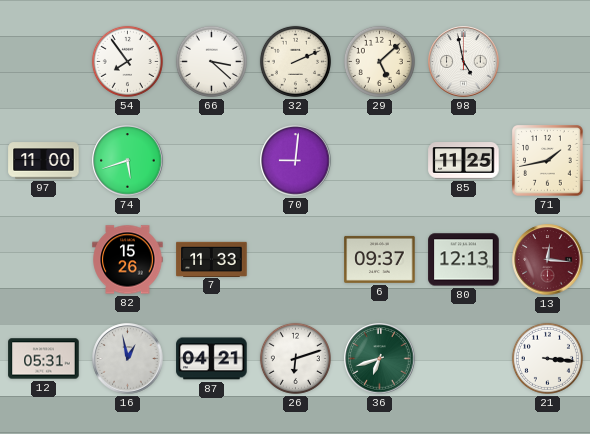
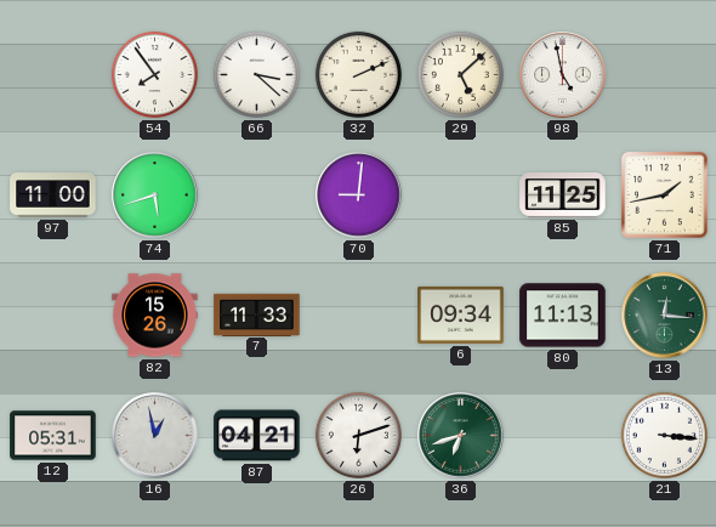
6: 09:37 -> 09:34 (461, 314)
80: 12:13 -> 11:13 (563, 316)
13 dial: burgundy -> green (665, 316)
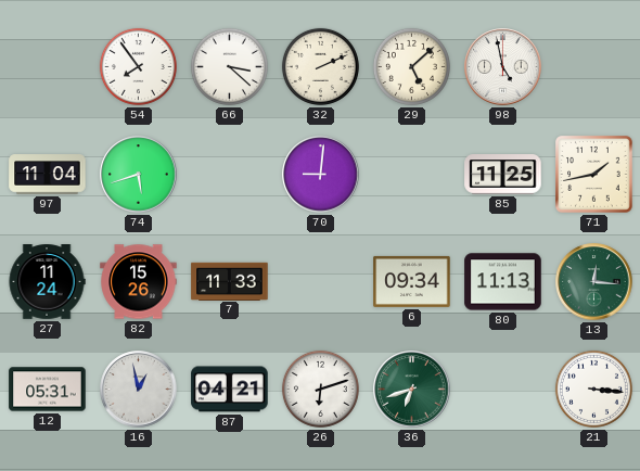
97: 11:00 -> 11:04 (48, 175)
27: none -> 11:24 (47, 282)
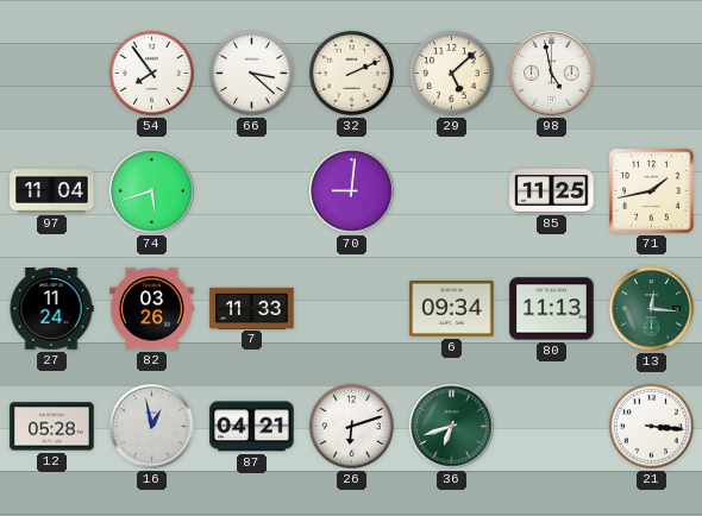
82: 15:26 -> 03:26 (152, 309)
12: 05:31 -> 05:28 (52, 427)
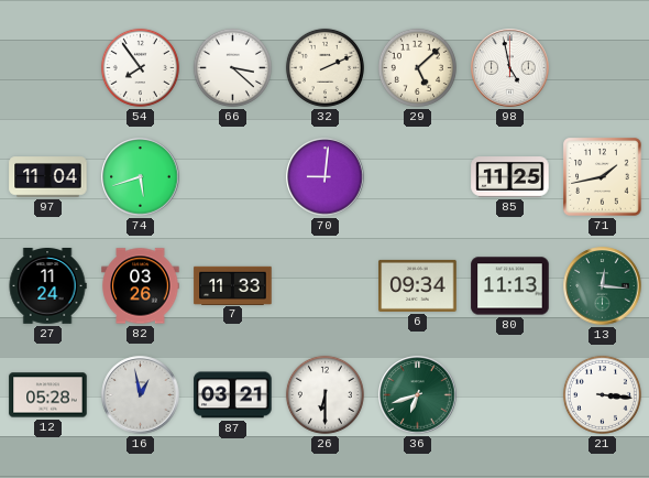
87: 04:21 -> 03:21 (233, 395)
26: 6:12 -> 6:30 (324, 394)
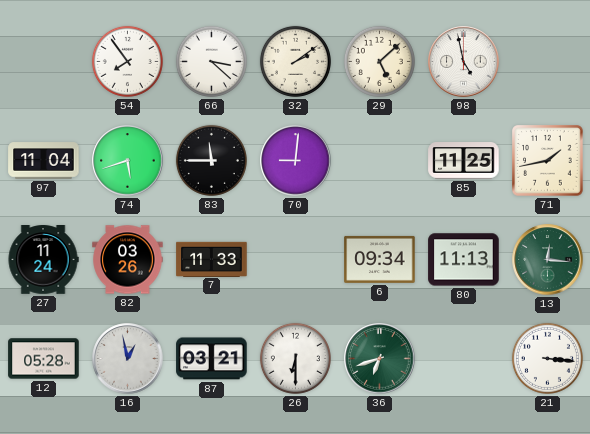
32: 2:11 -> 2:09 (295, 61)
83: none -> 11:45 (211, 160)
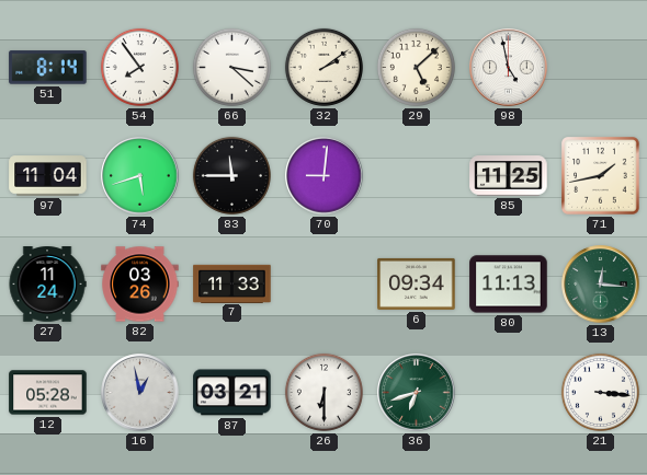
51: none -> 8:14 (48, 68)
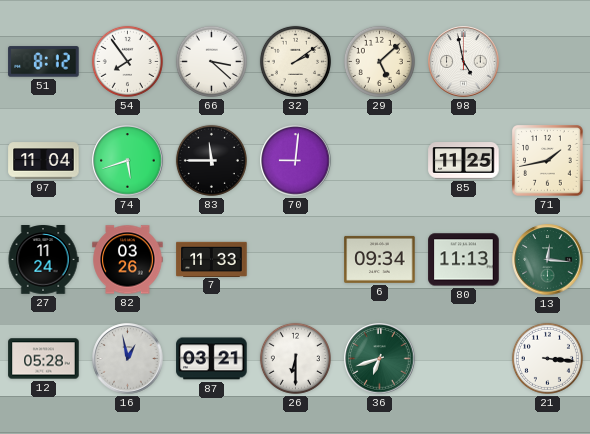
51: 8:14 -> 8:12 (44, 62)
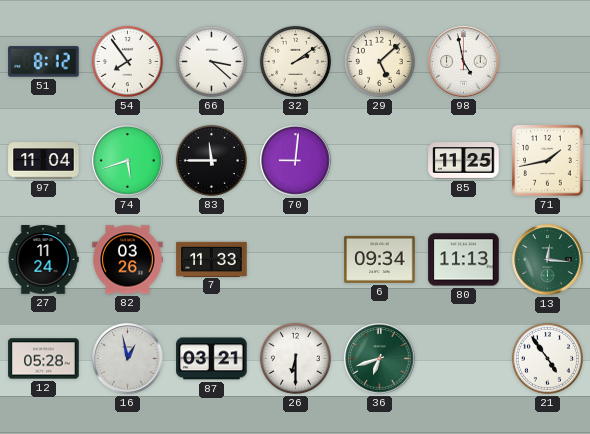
21: 3:16 -> 4:54 (547, 358)
